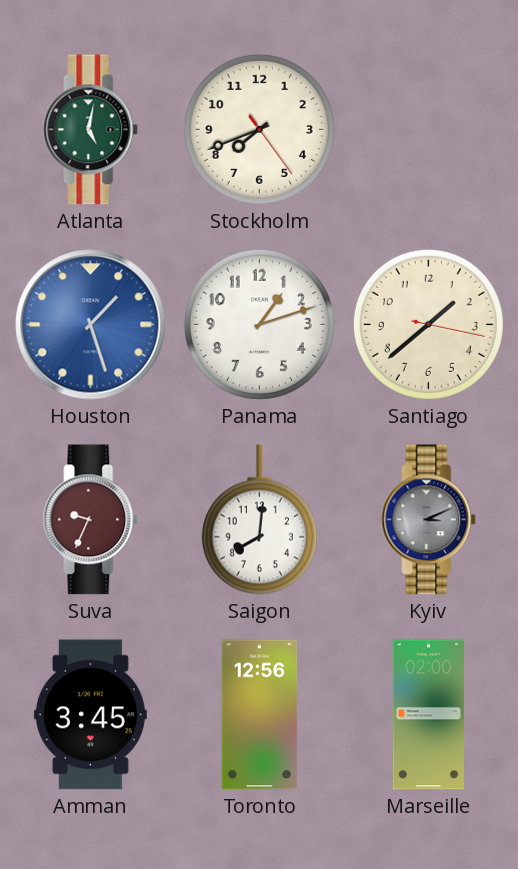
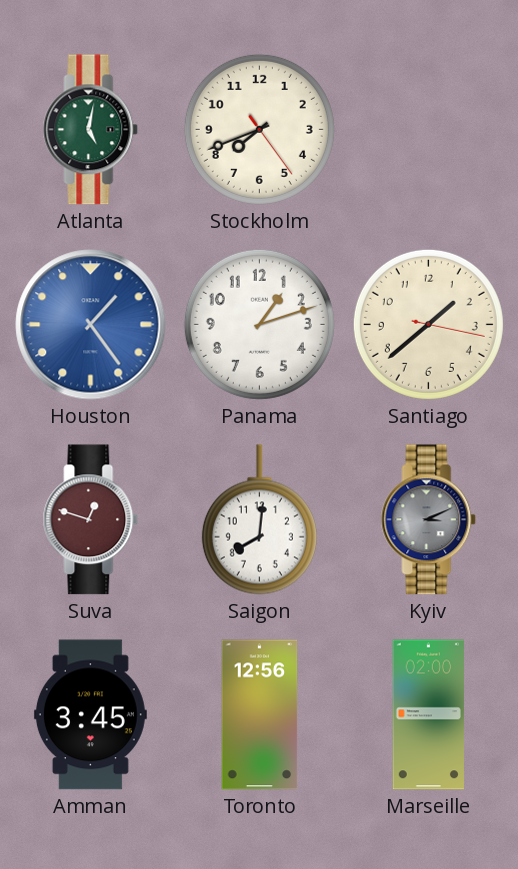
Houston: 1:27 -> 1:24 (91, 325)
Suva: 9:34 -> 12:48 (91, 520)
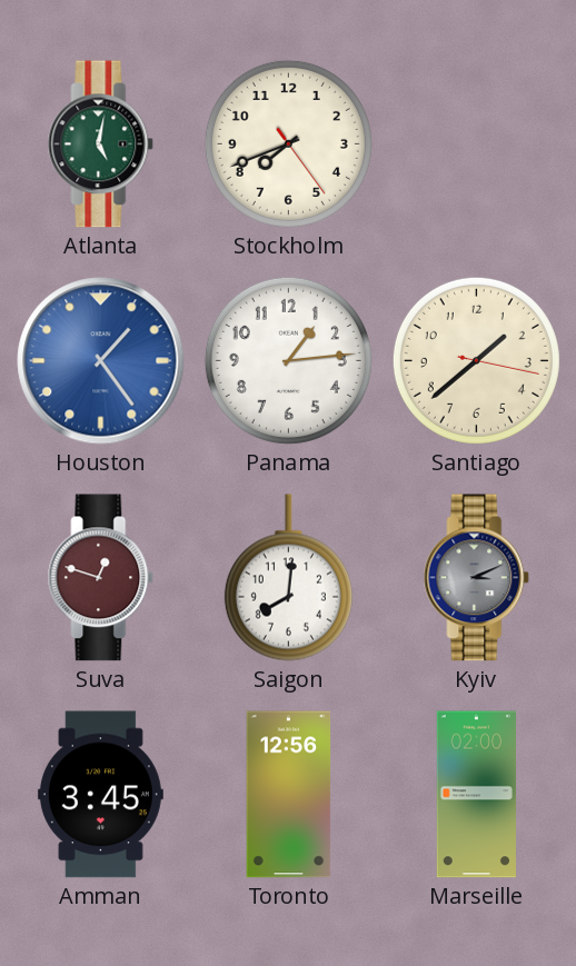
Panama: 1:12 -> 1:14 (288, 360)
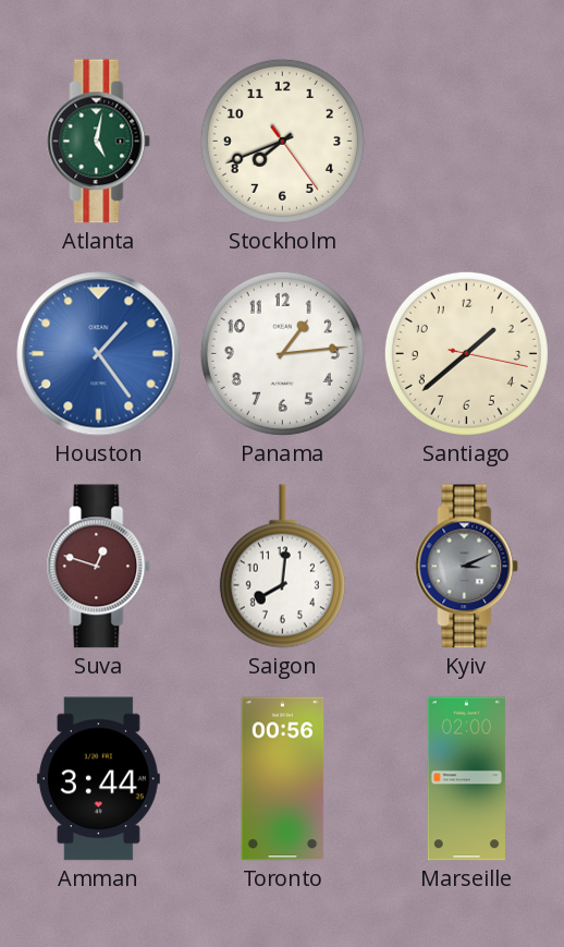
Amman: 3:45 -> 3:44 (98, 779)
Toronto: 12:56 -> 00:56 (283, 779)
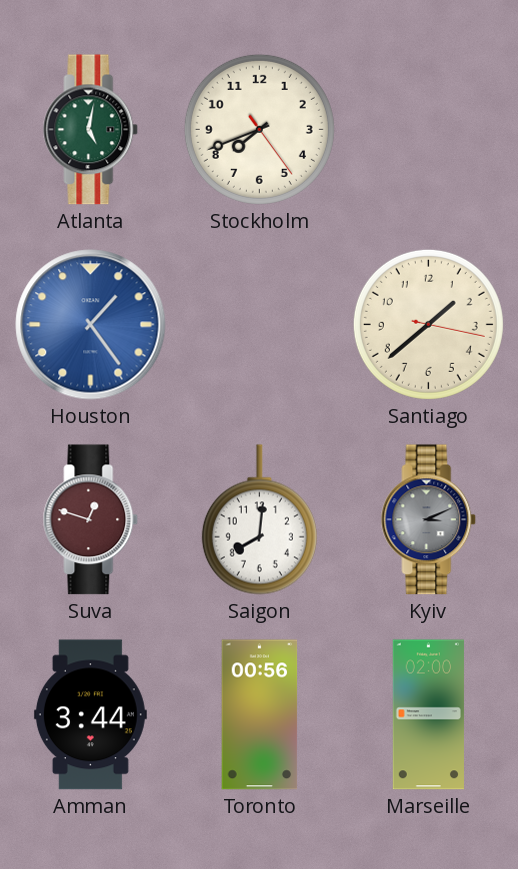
Panama: 1:14 -> none (282, 353)
